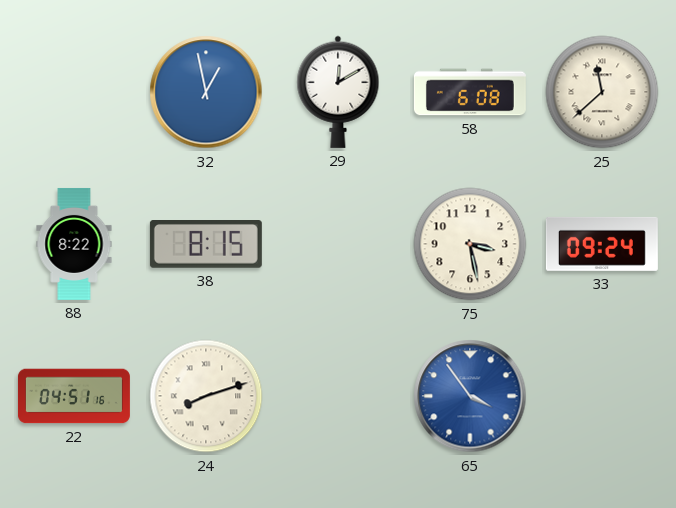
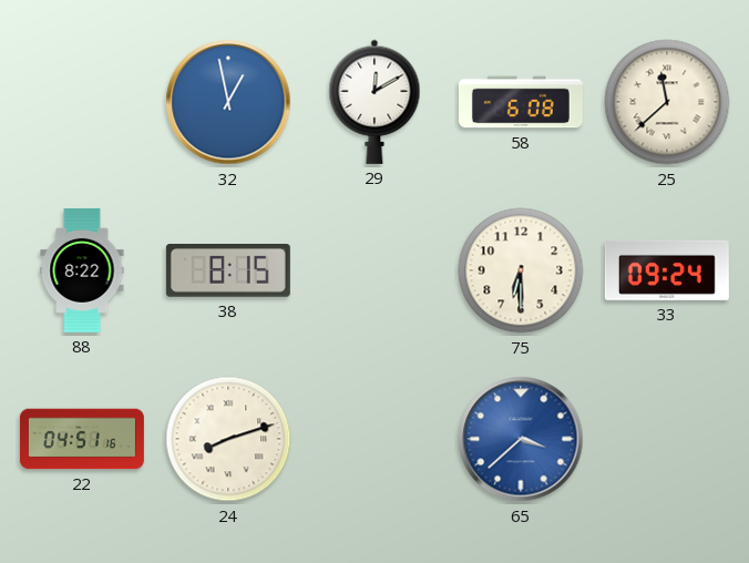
75: 3:28 -> 6:30 (521, 270)
65: 3:54 -> 3:38 (521, 439)
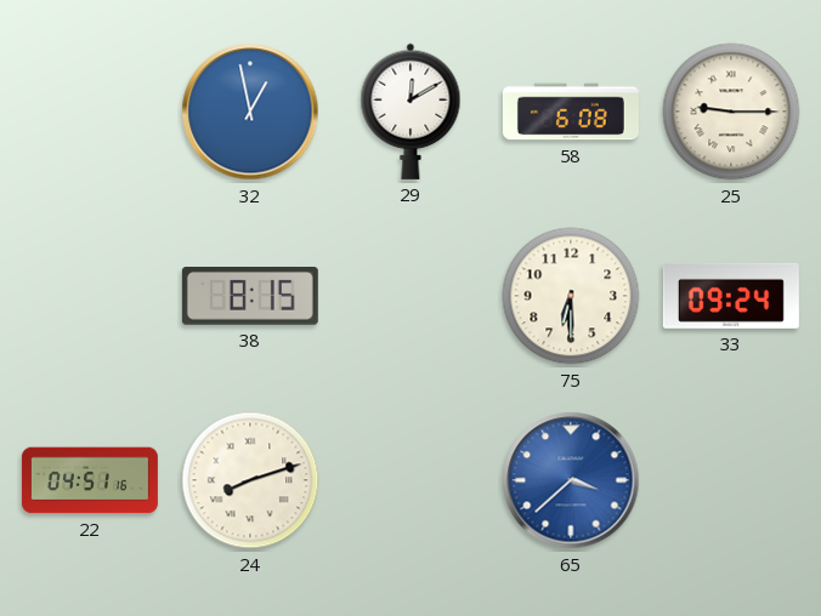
25: 11:38 -> 9:15 (731, 112)
88: 8:22 -> none (82, 270)
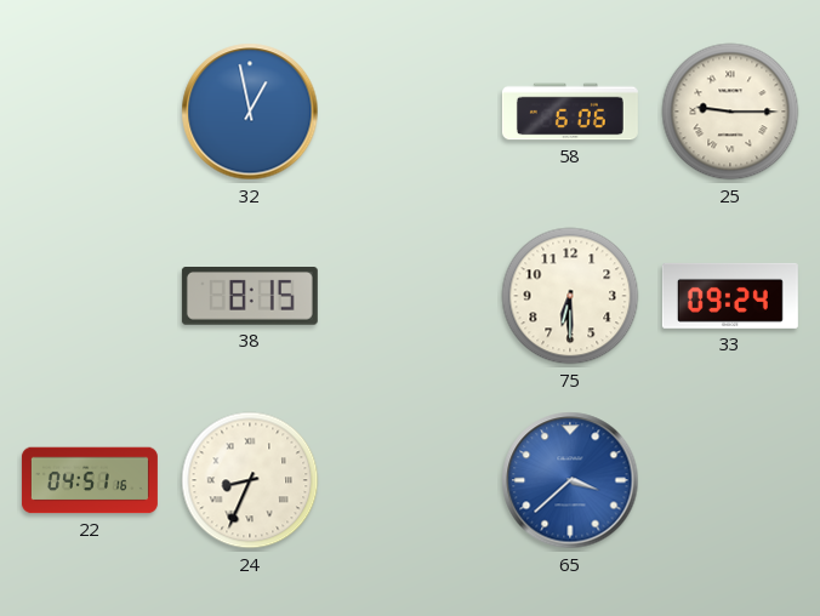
29: 12:10 -> none (410, 112)
58: 6:08 -> 6:06 (570, 112)
24: 8:12 -> 8:34 (250, 480)
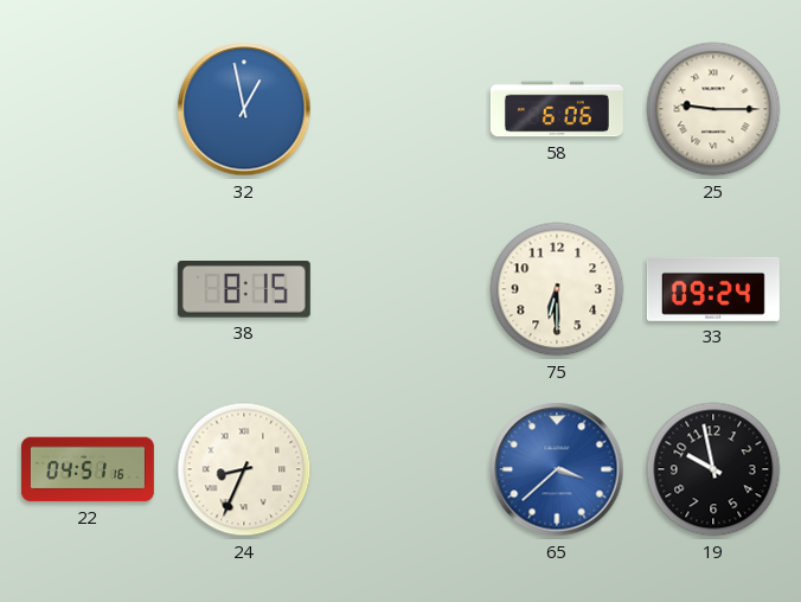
19: none -> 9:58 (713, 469)
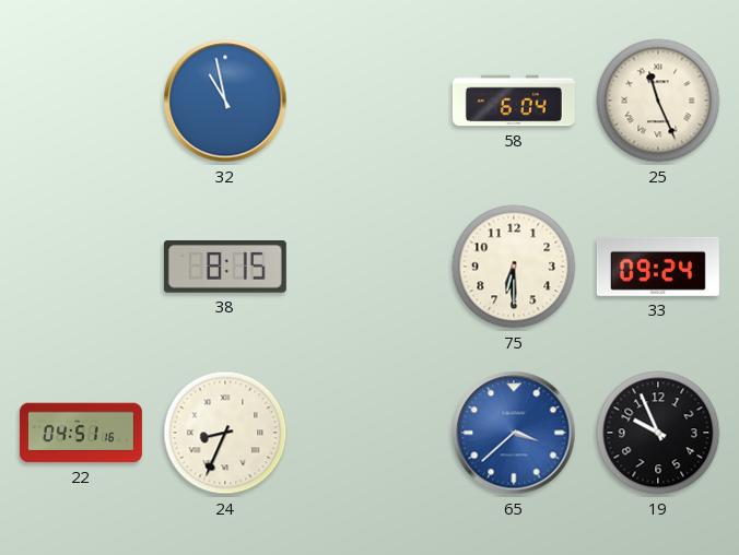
32: 12:58 -> 10:58 (225, 101)
58: 6:06 -> 6:04 (514, 101)
25: 9:15 -> 11:26 (658, 101)
19: 9:58 -> 9:56 (658, 433)
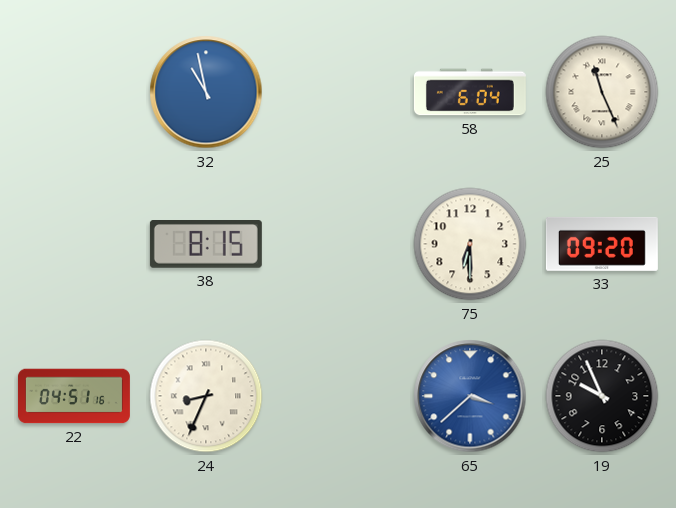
33: 09:24 -> 09:20 (602, 244)
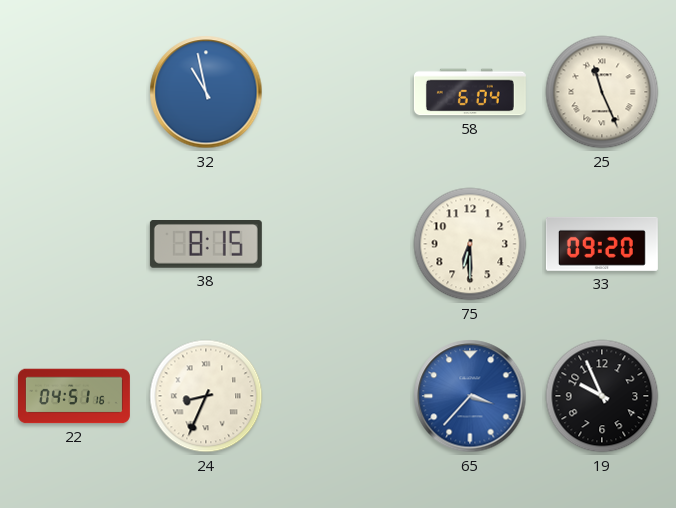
65: 3:38 -> 3:37 (470, 396)
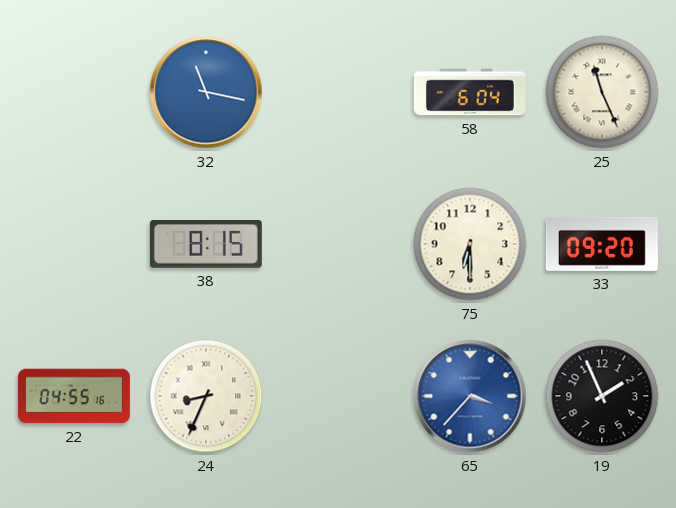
32: 10:58 -> 11:17 (206, 92)
22: 04:51 -> 04:55 (74, 396)
19: 9:56 -> 1:56 (602, 396)
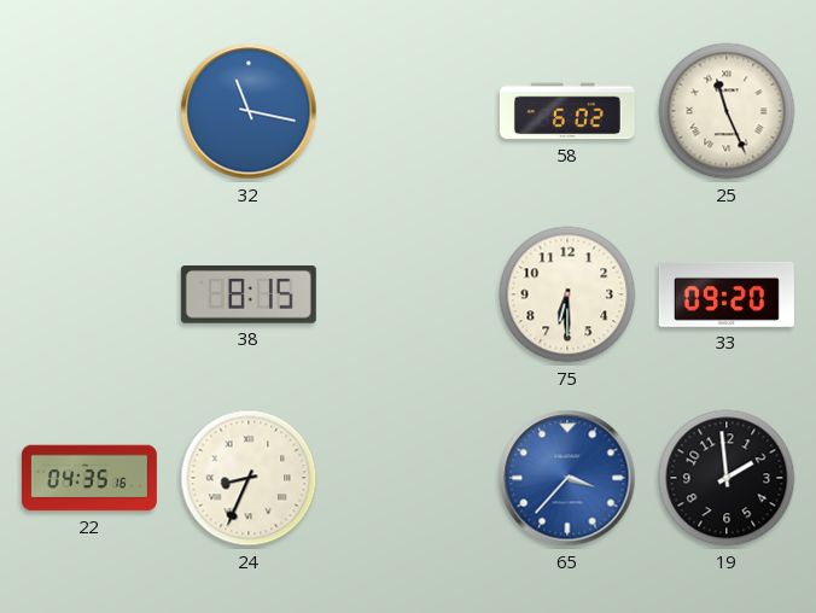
58: 6:04 -> 6:02 (567, 111)
22: 04:55 -> 04:35 (89, 478)
19: 1:56 -> 1:59 (727, 478)
